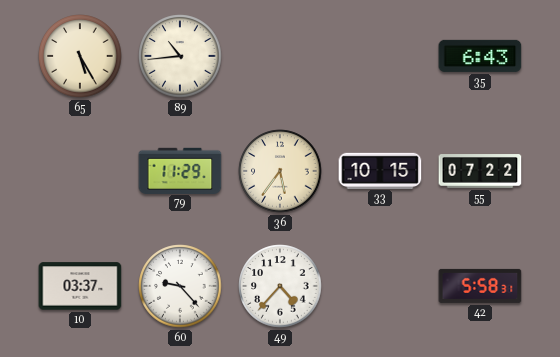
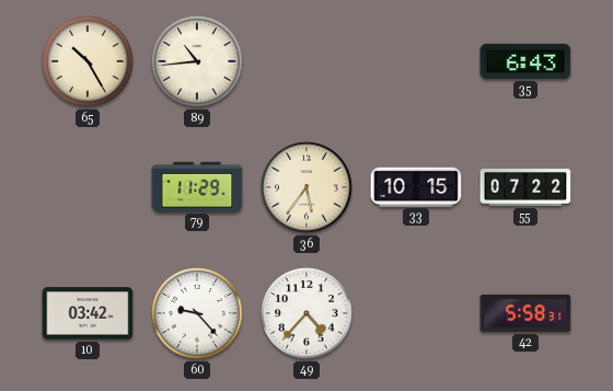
65: 5:25 -> 10:25 (88, 61)
10: 03:37 -> 03:42 (88, 313)
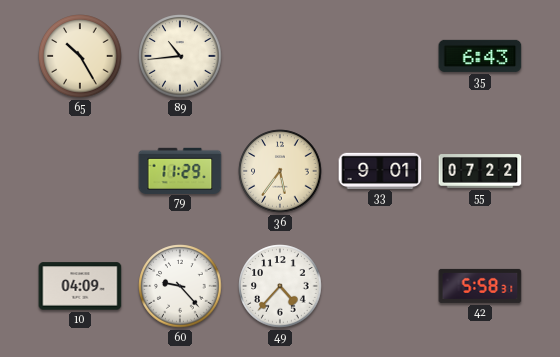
33: 10:15 -> 9:01 (380, 170)
10: 03:42 -> 04:09 (80, 286)
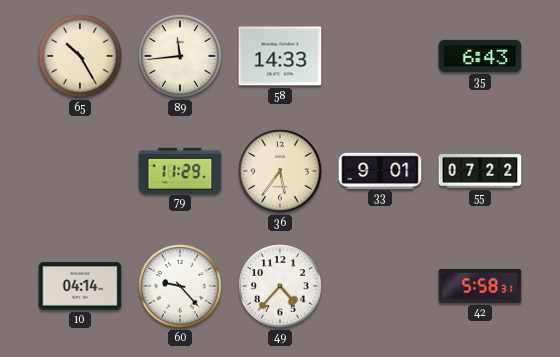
89: 10:44 -> 11:44 (180, 56)
58: none -> 14:33 (280, 56)
10: 04:09 -> 04:14 (80, 286)
